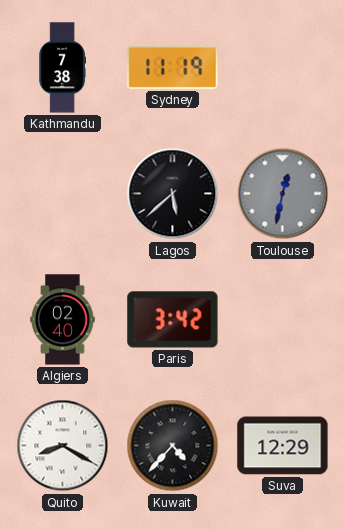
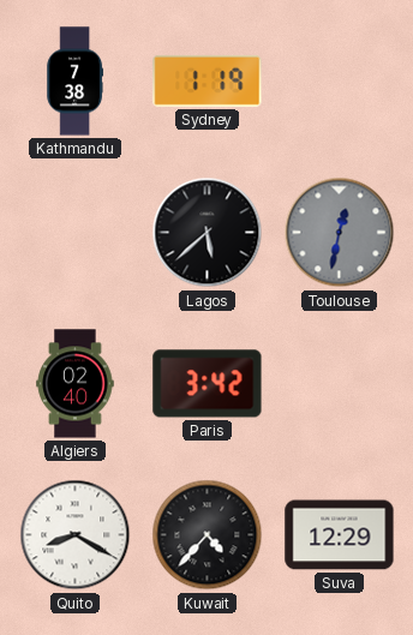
Sydney: 11:19 -> 1:19 (208, 80)
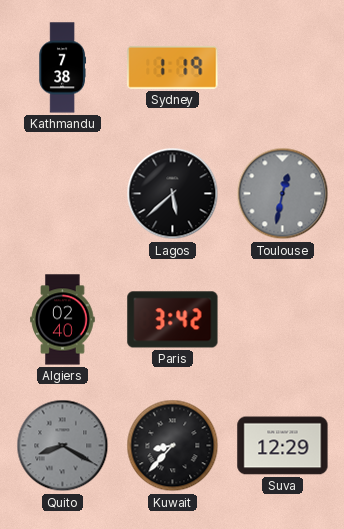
Quito dial: white -> grey (63, 446)
Kuwait: 4:37 -> 8:37 (173, 446)
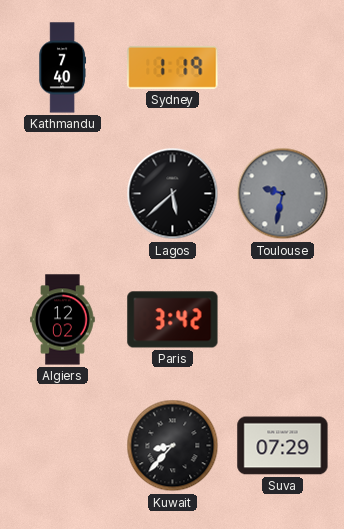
Kathmandu: 7:38 -> 7:40 (62, 68)
Toulouse: 12:32 -> 9:32 (283, 194)
Algiers: 02:40 -> 12:02 (63, 320)
Quito: 8:20 -> none (63, 446)
Suva: 12:29 -> 07:29 (283, 446)
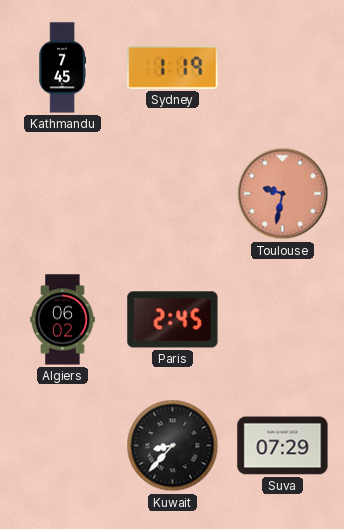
Kathmandu: 7:40 -> 7:45 (62, 68)
Lagos: 5:38 -> none (173, 194)
Toulouse dial: grey -> salmon (283, 194)
Algiers: 12:02 -> 06:02 (63, 320)
Paris: 3:42 -> 2:45 (173, 320)
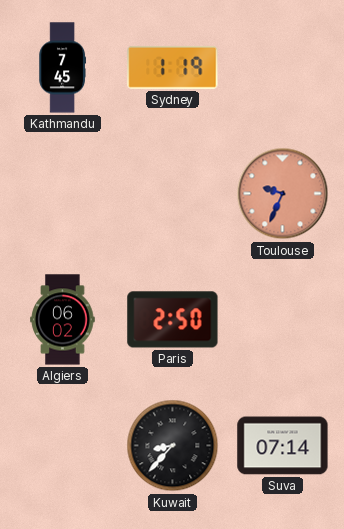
Toulouse: 9:32 -> 9:34 (283, 194)
Paris: 2:45 -> 2:50 (173, 320)
Suva: 07:29 -> 07:14 (283, 446)
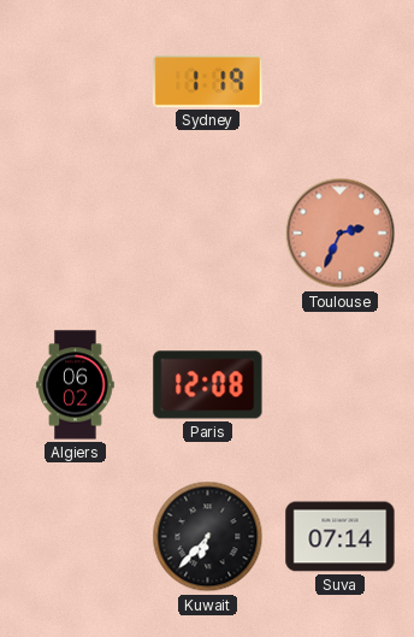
Kathmandu: 7:45 -> none (62, 68)
Toulouse: 9:34 -> 2:34 (341, 234)
Paris: 2:50 -> 12:08 (208, 385)
Kuwait: 8:37 -> 6:37 (208, 537)
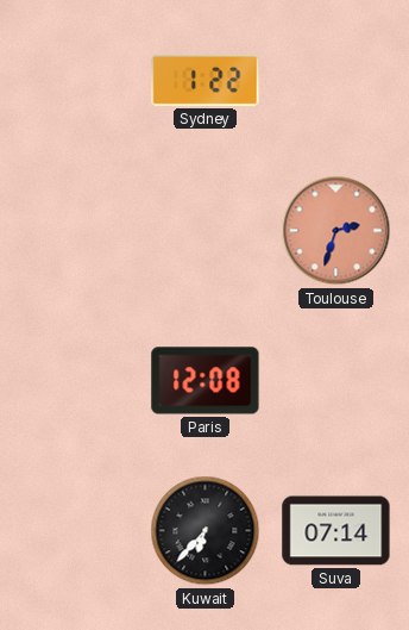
Sydney: 1:19 -> 1:22 (206, 80)
Toulouse: 2:34 -> 2:33 (336, 231)
Algiers: 06:02 -> none (76, 385)
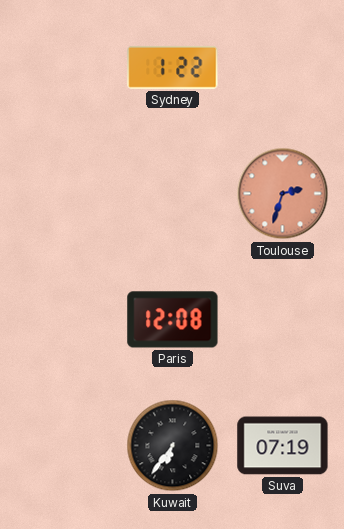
Kuwait: 6:37 -> 6:36 (173, 446)
Suva: 07:14 -> 07:19 (283, 446)
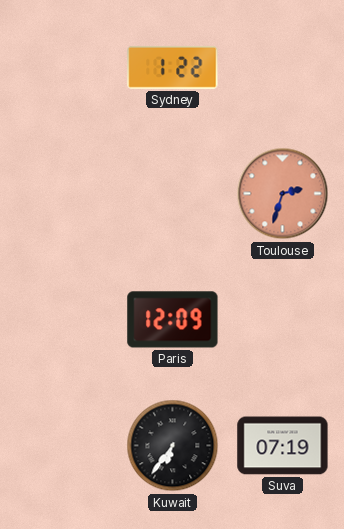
Paris: 12:08 -> 12:09 (173, 320)
